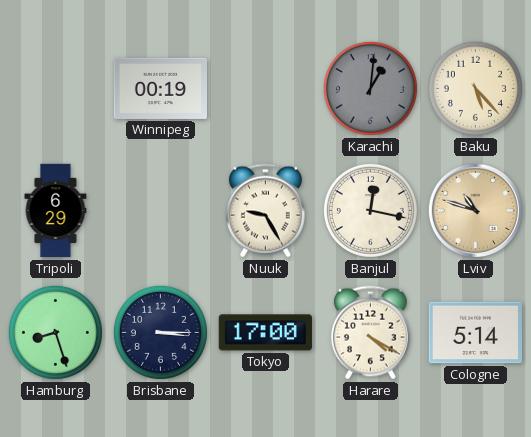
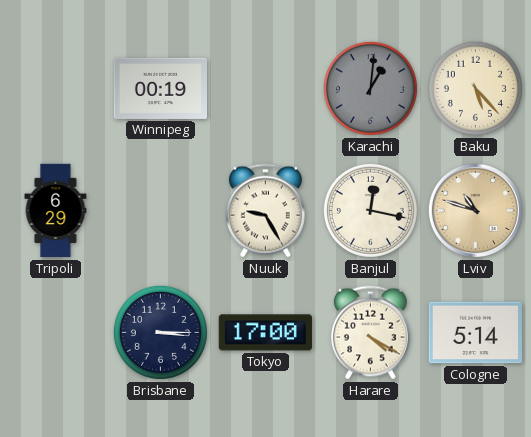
Hamburg: 8:27 -> none (55, 332)
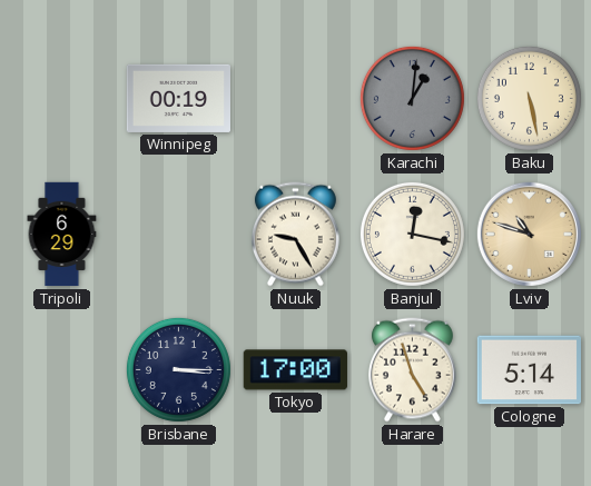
Baku: 5:23 -> 5:28 (529, 98)
Harare: 4:20 -> 4:57 (412, 370)
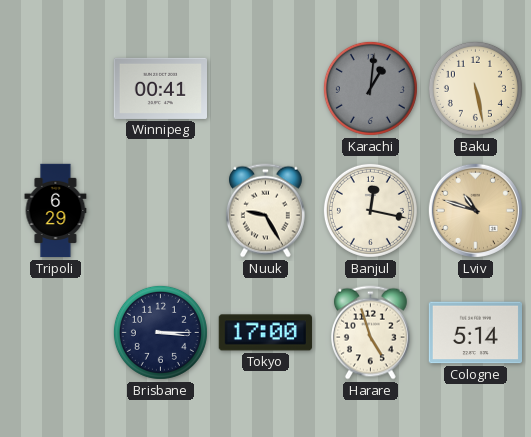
Winnipeg: 00:19 -> 00:41 (160, 88)
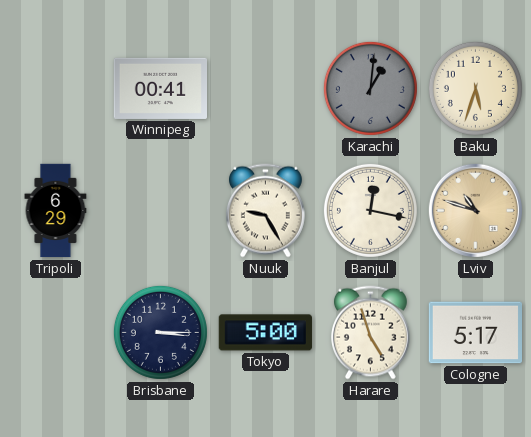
Baku: 5:28 -> 5:33 (475, 88)
Tokyo: 17:00 -> 5:00 (265, 333)
Cologne: 5:14 -> 5:17 (475, 333)
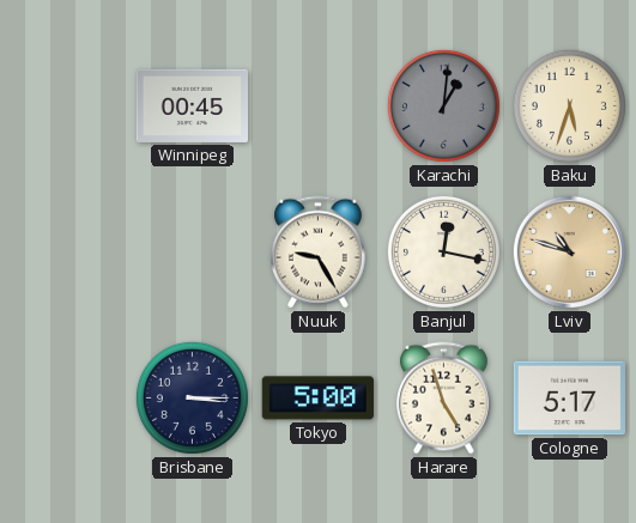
Winnipeg: 00:41 -> 00:45 (192, 105)
Tripoli: 6:29 -> none (56, 211)
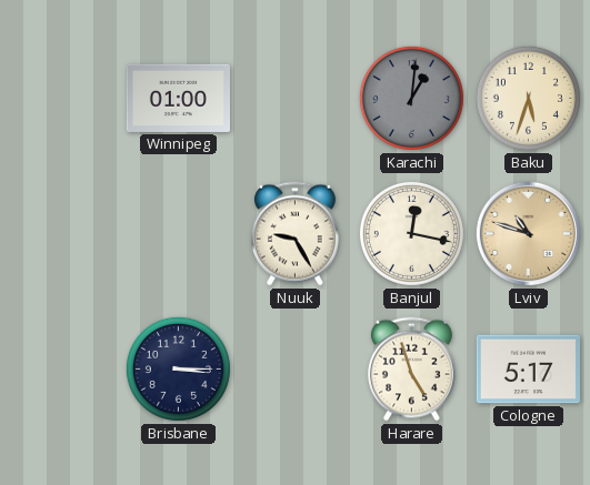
Winnipeg: 00:45 -> 01:00 (178, 98)
Tokyo: 5:00 -> none (317, 399)
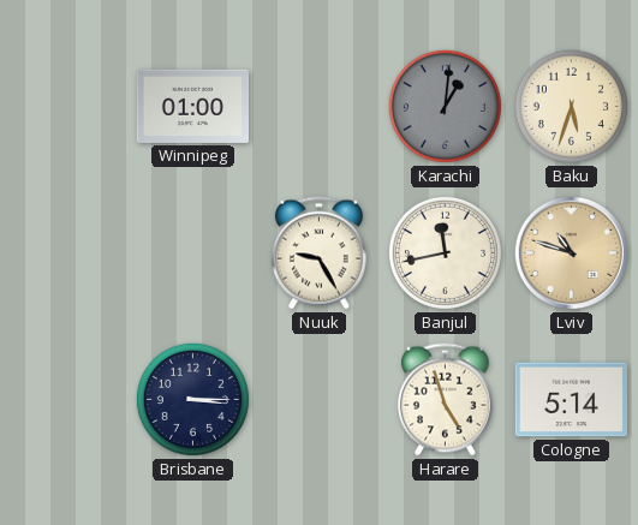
Banjul: 12:17 -> 11:43 (445, 252)
Cologne: 5:17 -> 5:14 (571, 400)
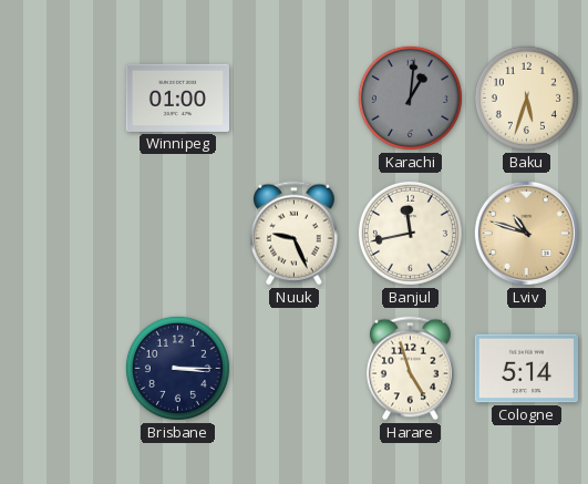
Nuuk: 9:25 -> 9:26 (293, 234)
